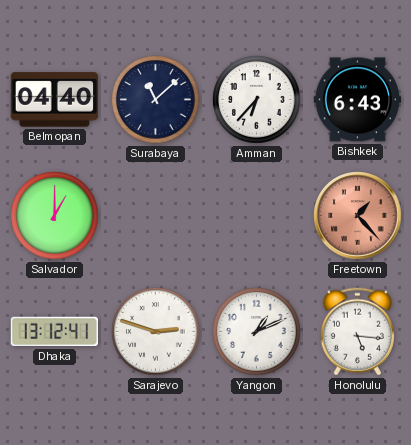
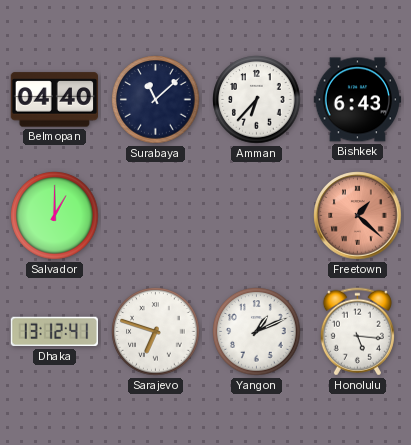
Freetown: 1:23 -> 1:22 (358, 216)
Sarajevo: 2:48 -> 6:48 (156, 332)
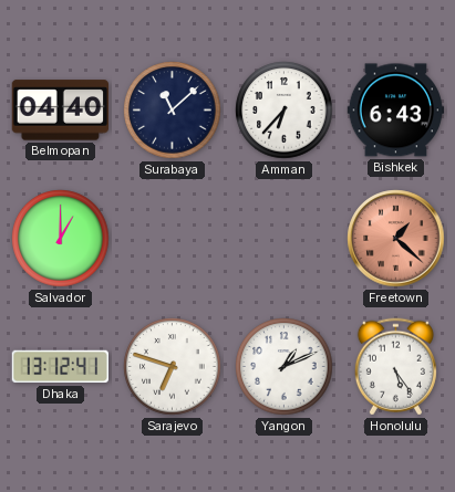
Honolulu: 5:16 -> 5:24 (395, 367)
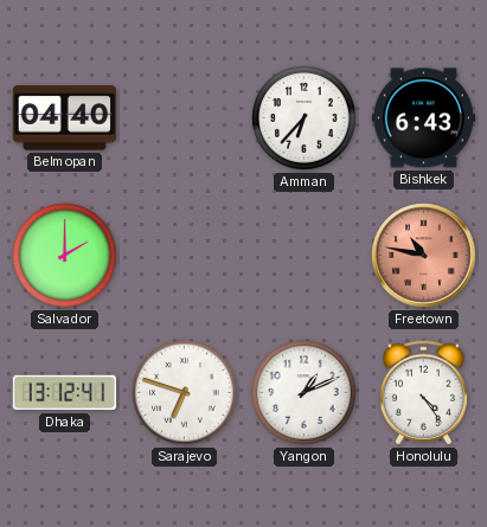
Surabaya: 11:08 -> none (173, 111)
Salvador: 1:00 -> 2:00 (65, 256)
Freetown: 1:22 -> 10:47 (424, 256)
Honolulu: 5:24 -> 4:24 (423, 393)
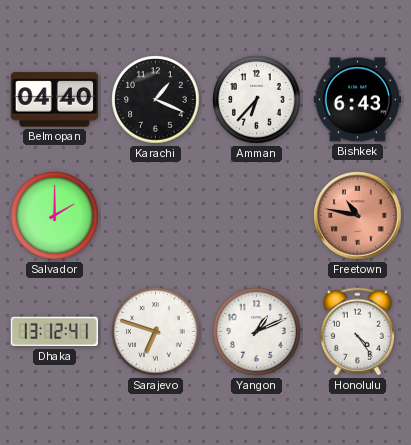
Karachi: none -> 1:19 (156, 100)
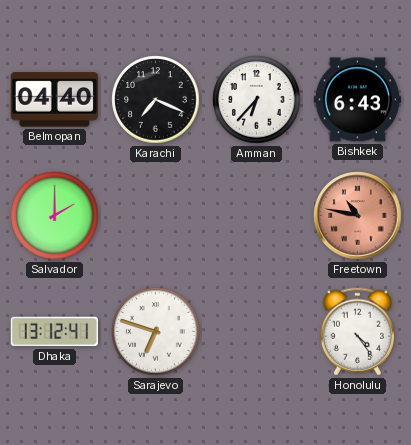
Karachi: 1:19 -> 7:19 (156, 100)
Yangon: 1:11 -> none (257, 332)
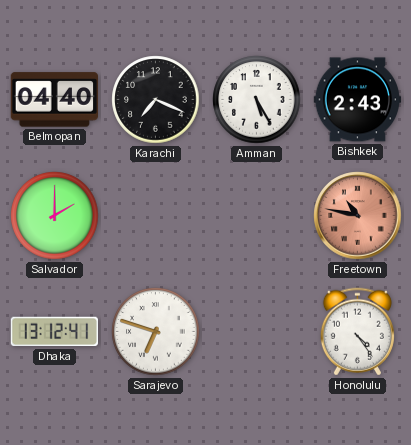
Amman: 6:37 -> 5:25 (257, 100)
Bishkek: 6:43 -> 2:43 (358, 100)
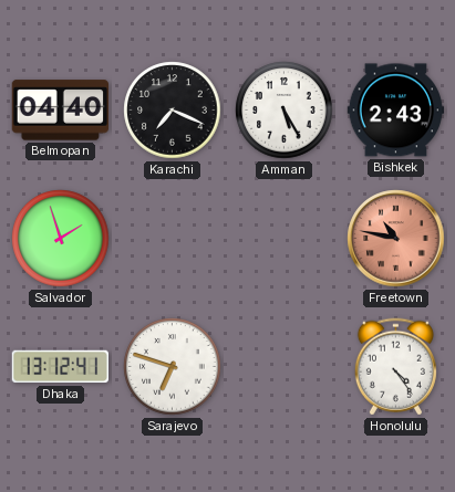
Salvador: 2:00 -> 1:57 (61, 239)
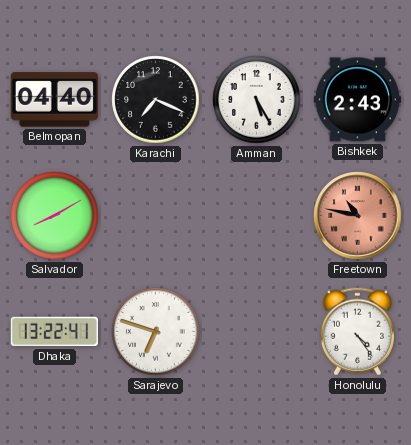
Salvador: 1:57 -> 8:10 (55, 216)
Dhaka: 13:12 -> 13:22 (55, 332)
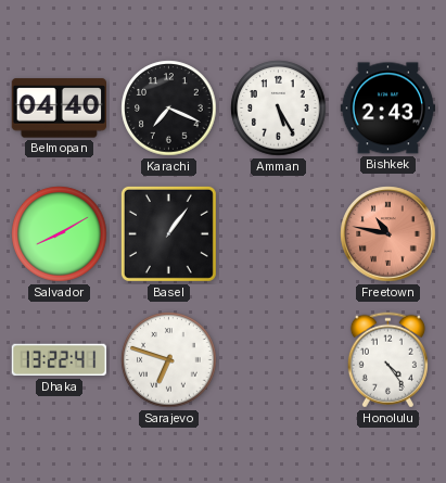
Basel: none -> 1:06 (168, 233)
